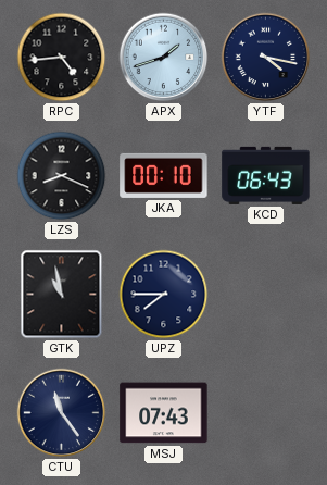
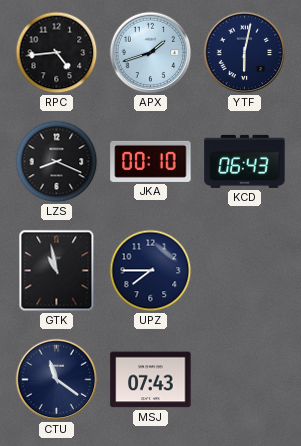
YTF: 4:17 -> 6:02 (245, 53)
CTU: 11:24 -> 11:21 (57, 380)
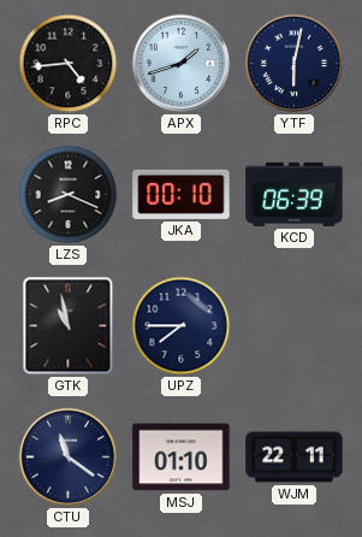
KCD: 06:43 -> 06:39 (295, 194)
MSJ: 07:43 -> 01:10 (182, 458)
WJM: none -> 22:11 (295, 458)
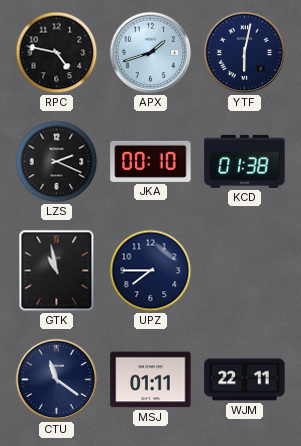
RPC: 4:44 -> 4:47 (57, 53)
LZS: 8:19 -> 2:19 (57, 162)
KCD: 06:39 -> 01:38 (245, 161)
MSJ: 01:10 -> 01:11 (151, 380)
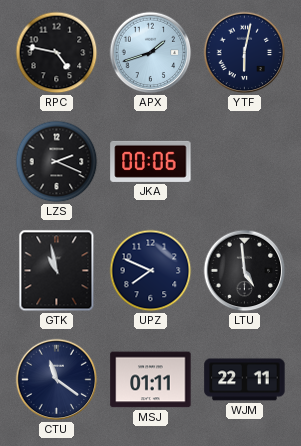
JKA: 00:10 -> 00:06 (151, 161)
KCD: 01:38 -> none (245, 161)
UPZ: 7:45 -> 7:49 (151, 271)
LTU: none -> 4:59 (245, 271)
